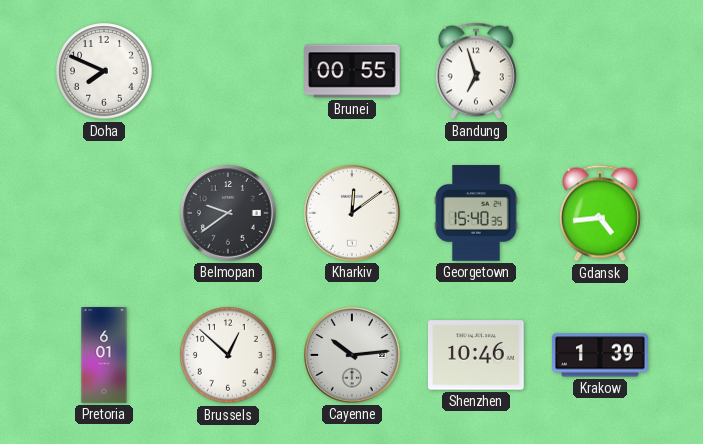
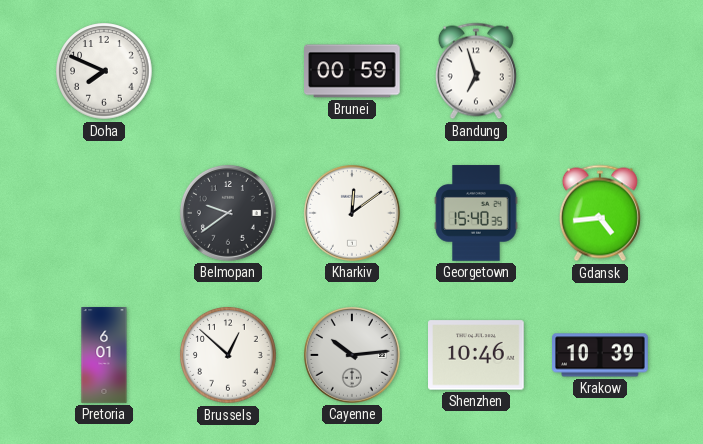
Brunei: 00:55 -> 00:59 (353, 71)
Krakow: 1:39 -> 10:39 (600, 355)
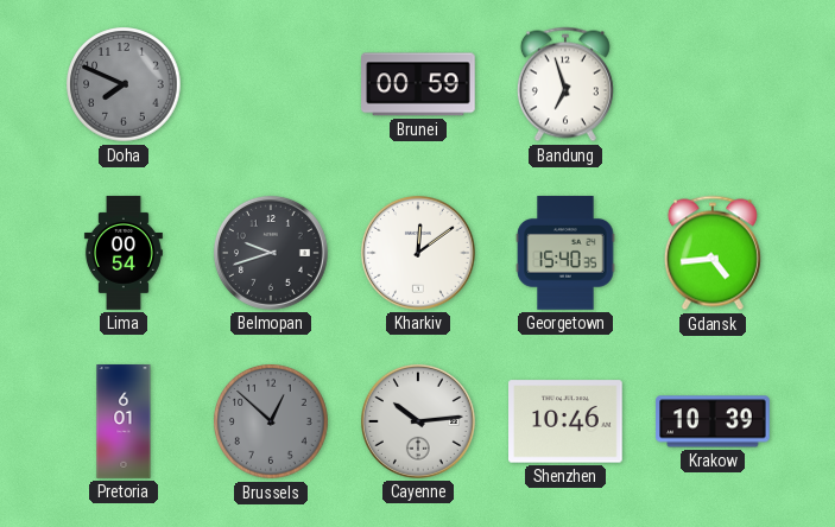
Doha dial: white -> grey (124, 84)
Lima: none -> 00:54 (124, 253)
Belmopan: 9:39 -> 9:42 (271, 253)
Brussels dial: white -> grey (271, 421)
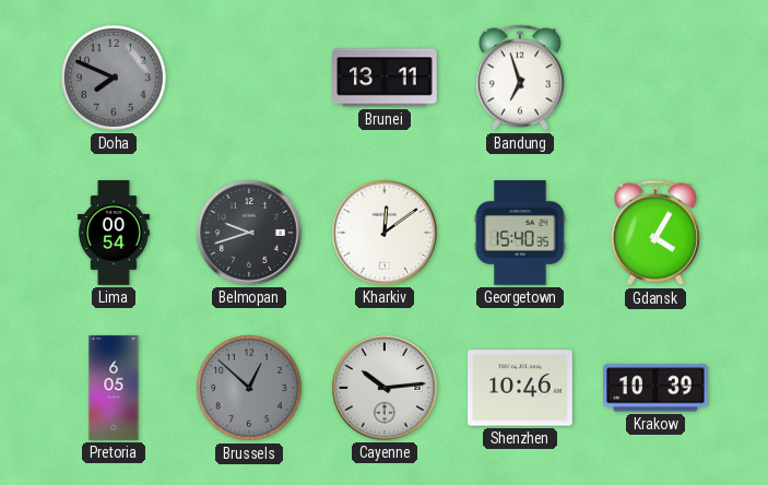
Brunei: 00:59 -> 13:11 (386, 78)
Gdansk: 4:44 -> 4:05 (655, 233)
Pretoria: 6:01 -> 6:05 (114, 388)
